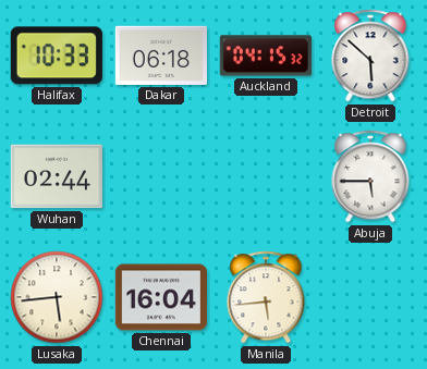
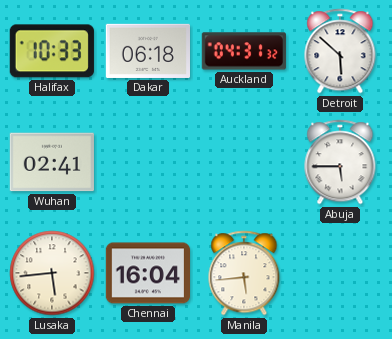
Auckland: 04:15 -> 04:31 (244, 51)
Wuhan: 02:44 -> 02:41 (52, 162)
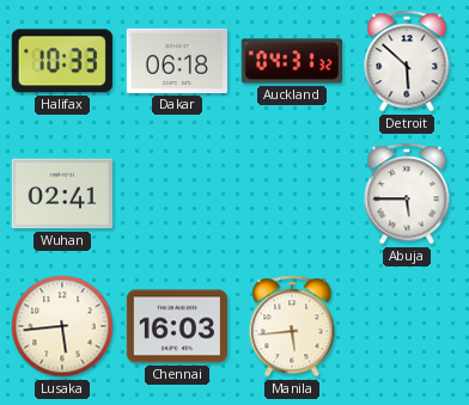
Chennai: 16:04 -> 16:03 (176, 326)
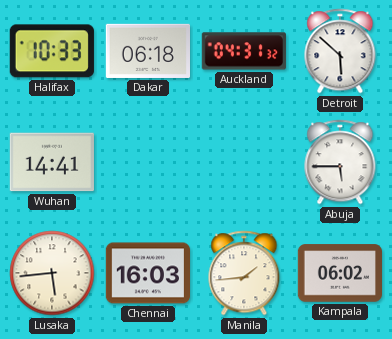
Wuhan: 02:41 -> 14:41 (52, 162)
Manila: 5:44 -> 1:44 (244, 273)
Kampala: none -> 06:02 (339, 273)
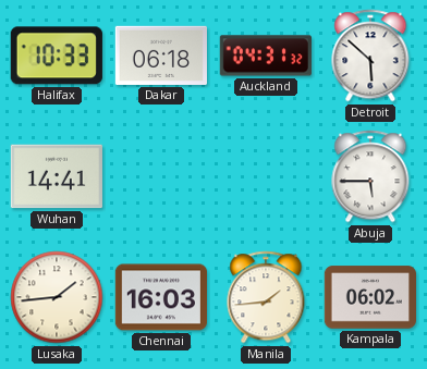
Lusaka: 5:44 -> 1:44 (57, 297)
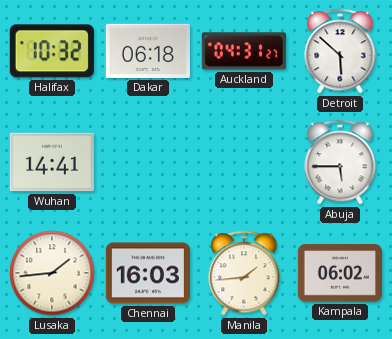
Halifax: 10:33 -> 10:32 (52, 51)
Auckland: 04:31:32 -> 04:31:27 (244, 51)
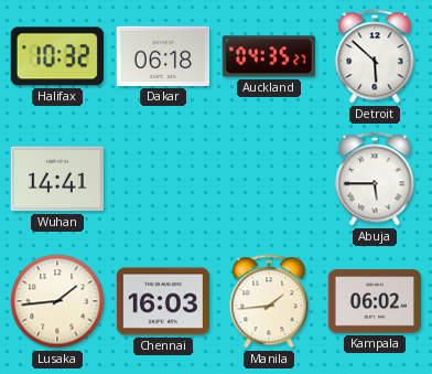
Auckland: 04:31 -> 04:35 (269, 56)
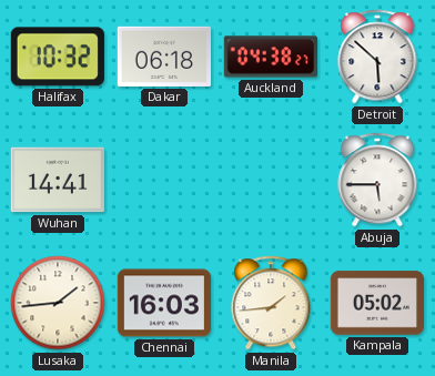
Auckland: 04:35 -> 04:38 (271, 57)
Kampala: 06:02 -> 05:02 (376, 303)
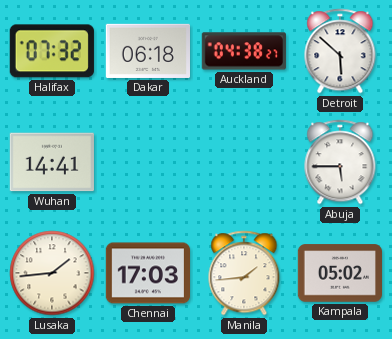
Halifax: 10:32 -> 07:32 (52, 51)
Chennai: 16:03 -> 17:03 (147, 273)
